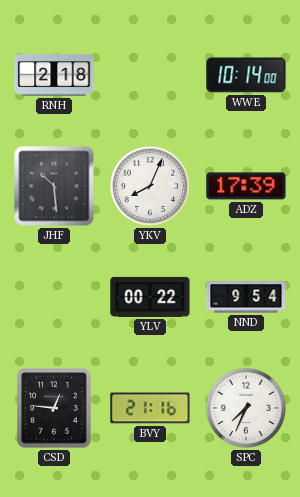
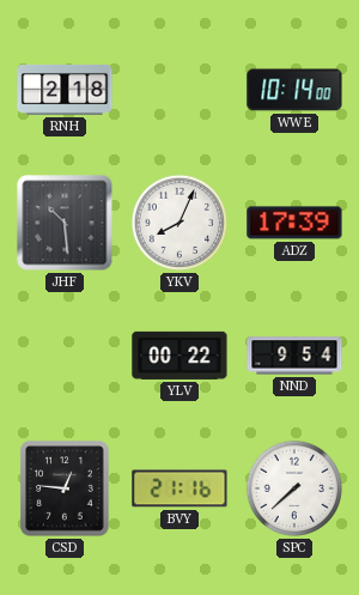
SPC: 7:34 -> 7:38 (294, 488)
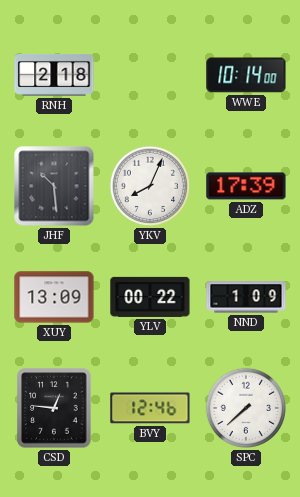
XUY: none -> 13:09 (54, 297)
NND: 9:54 -> 1:09 (246, 297)
BVY: 21:16 -> 12:46 (150, 408)
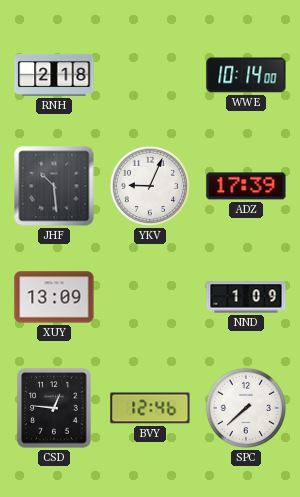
YKV: 8:04 -> 9:04 (150, 186)
YLV: 00:22 -> none (150, 297)
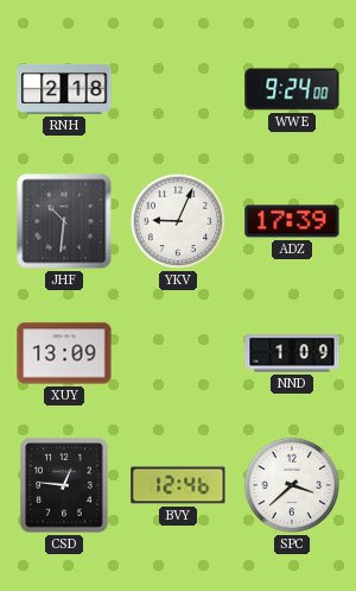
WWE: 10:14 -> 9:24 (292, 89)
JHF: 10:29 -> 10:31 (64, 221)
SPC: 7:38 -> 3:38 (292, 485)
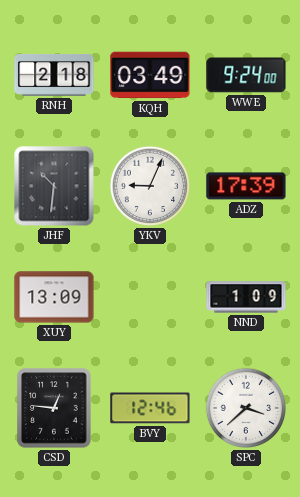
KQH: none -> 03:49 (150, 75)
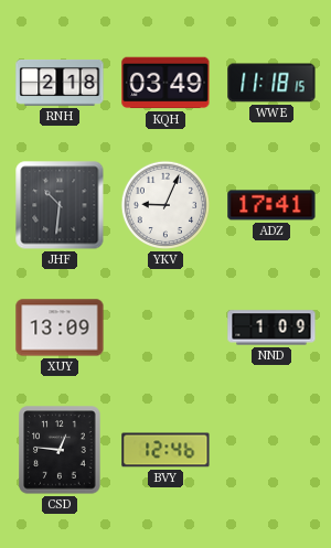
WWE: 9:24 -> 11:18 (271, 83)
ADZ: 17:39 -> 17:41 (271, 205)
SPC: 3:38 -> none (246, 408)
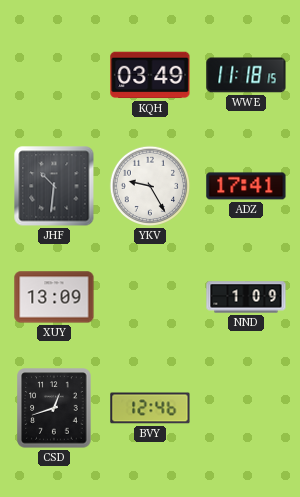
RNH: 2:18 -> none (60, 84)
YKV: 9:04 -> 9:25 (150, 186)
CSD: 12:46 -> 12:42 (54, 408)
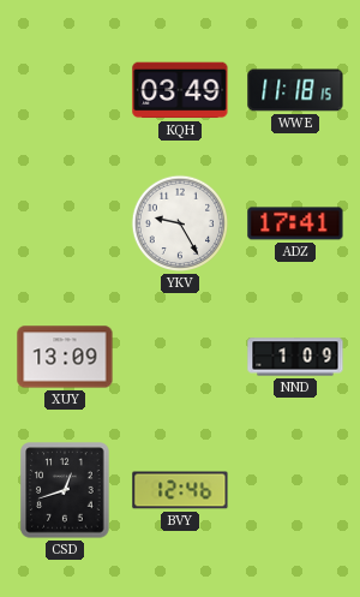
JHF: 10:31 -> none (54, 186)
